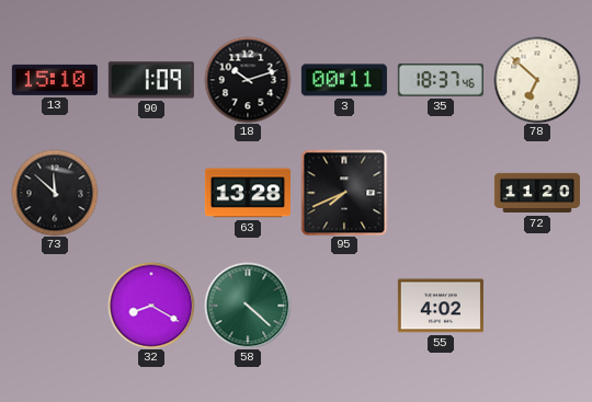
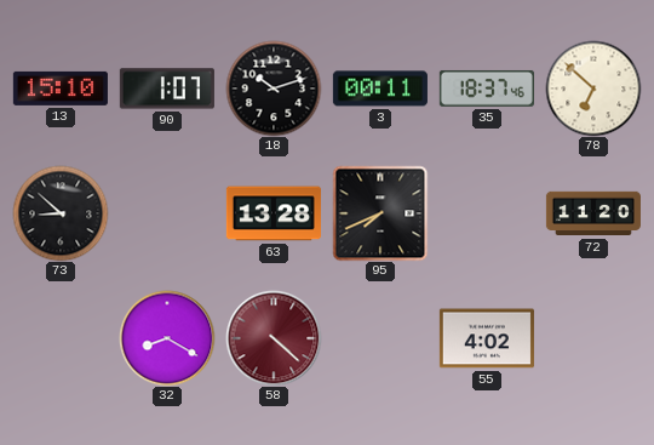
90: 1:09 -> 1:07 (167, 89)
73: 11:52 -> 8:52 (61, 213)
58 dial: green -> burgundy (274, 338)
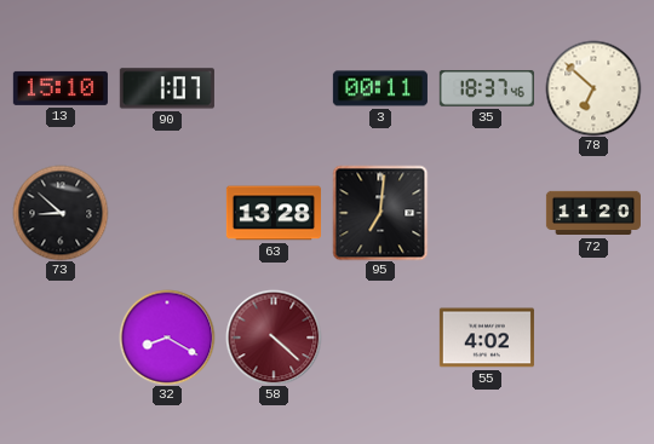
18: 10:12 -> none (274, 89)
95: 7:41 -> 7:01 (380, 213)
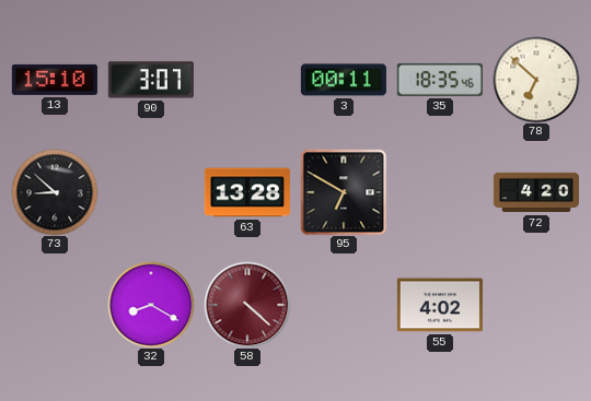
90: 1:07 -> 3:07 (151, 80)
35: 18:37 -> 18:35 (440, 80)
95: 7:01 -> 6:50 (344, 192)
72: 11:20 -> 4:20 (536, 192)
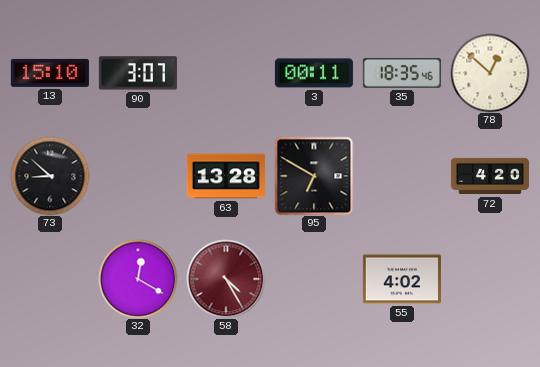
78: 6:52 -> 12:52 (490, 73)
32: 8:20 -> 12:20 (138, 279)
58: 4:22 -> 4:25 (226, 279)
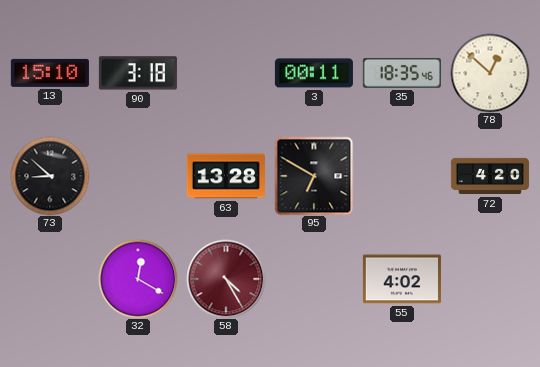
90: 3:07 -> 3:18 (138, 73)
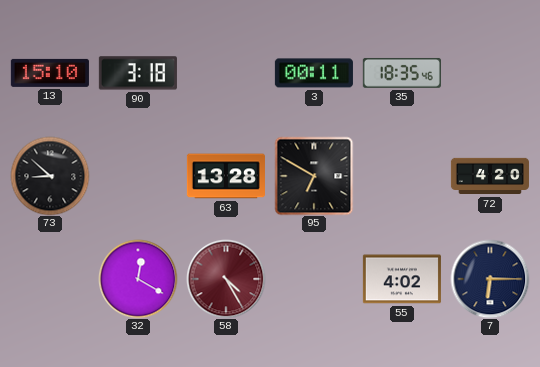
78: 12:52 -> none (490, 73)
7: none -> 6:15 (490, 279)
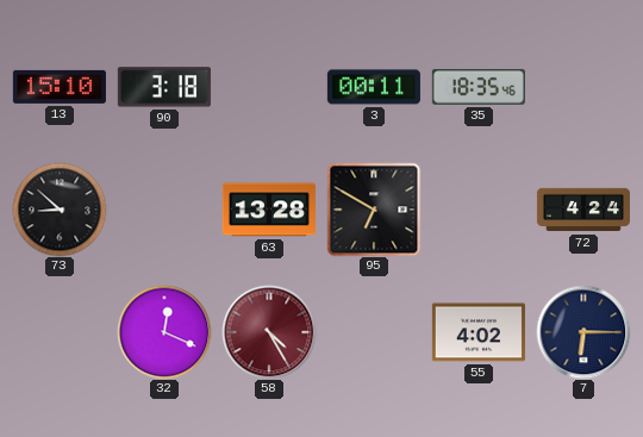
72: 4:20 -> 4:24 (583, 210)
32: 12:20 -> 12:19 (164, 332)
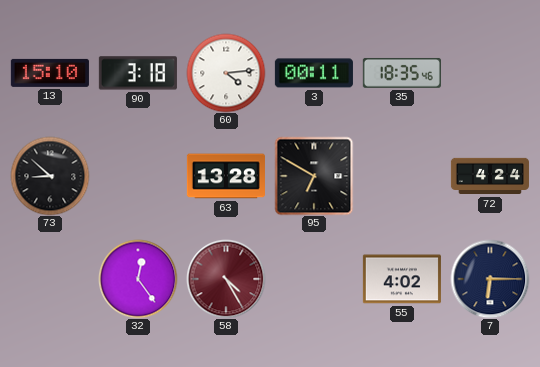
60: none -> 4:14 (226, 73)
32: 12:19 -> 12:24 (138, 279)
